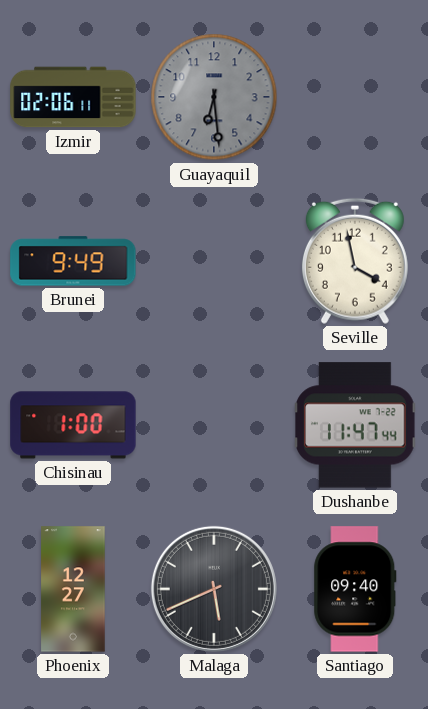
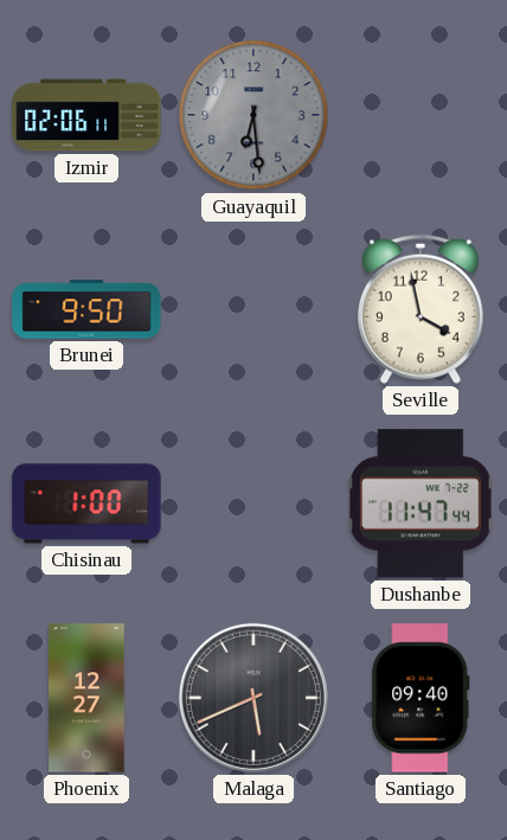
Brunei: 9:49 -> 9:50 (86, 309)
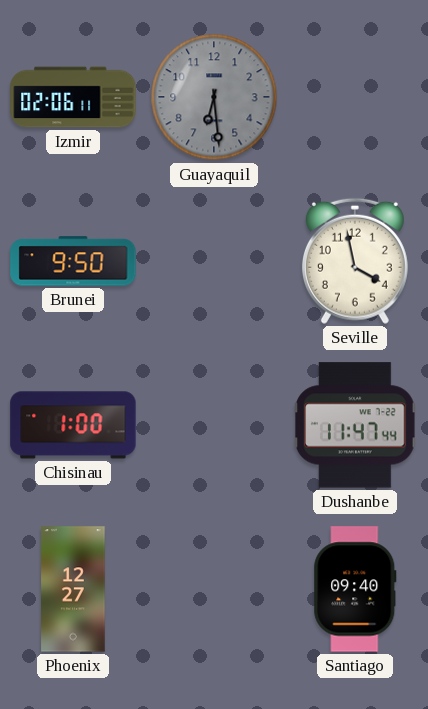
Malaga: 5:41 -> none (254, 698)
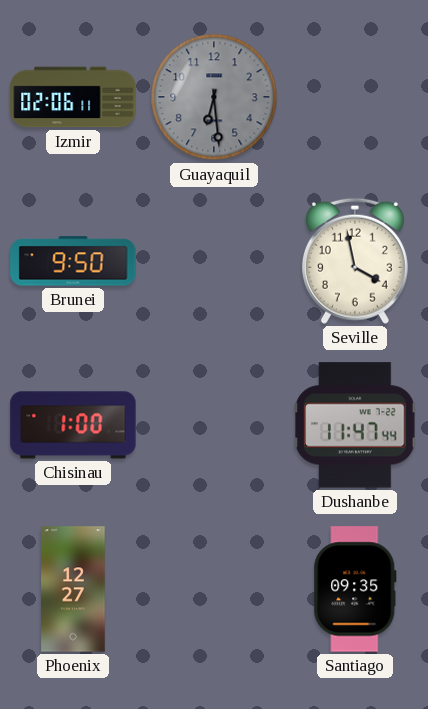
Santiago: 09:40 -> 09:35 (355, 589)
